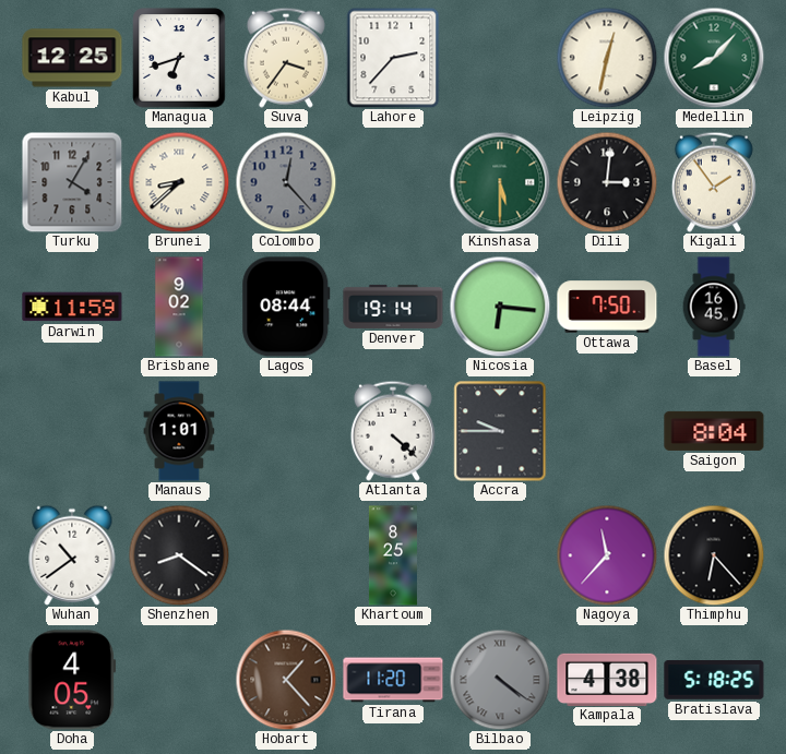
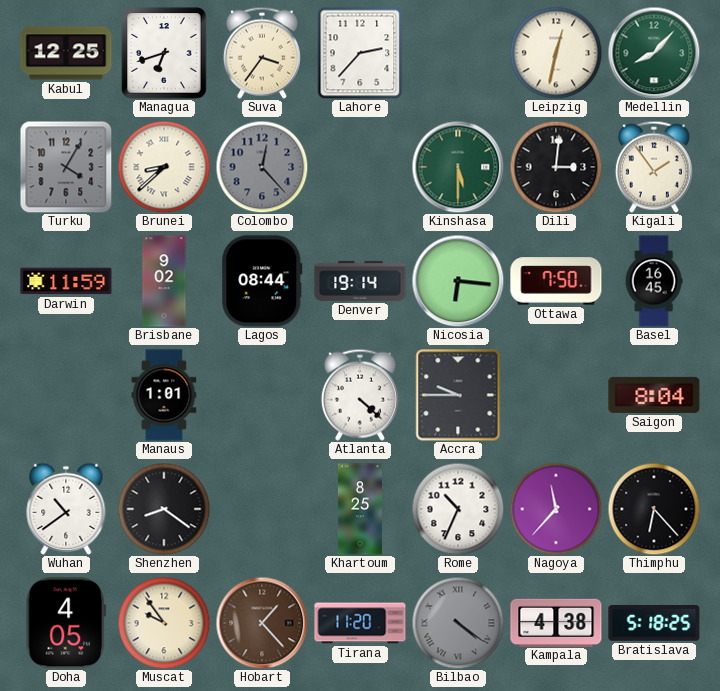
Rome: none -> 10:34 (458, 509)
Muscat: none -> 9:54 (164, 623)
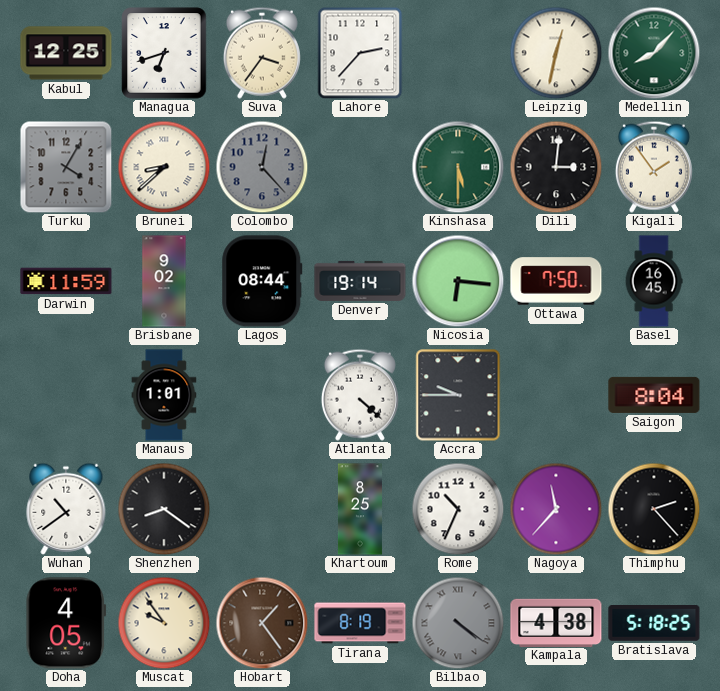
Thimphu: 6:23 -> 2:23 (654, 509)
Hobart: 1:23 -> 1:24 (262, 623)
Tirana: 11:20 -> 8:19 (360, 623)
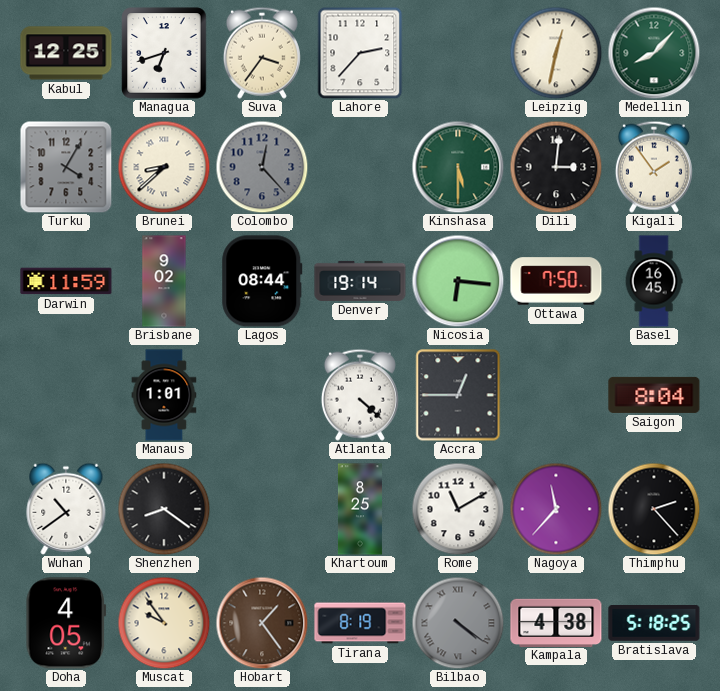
Accra: 9:45 -> 12:45 (458, 395)
Rome: 10:34 -> 11:10 (458, 509)
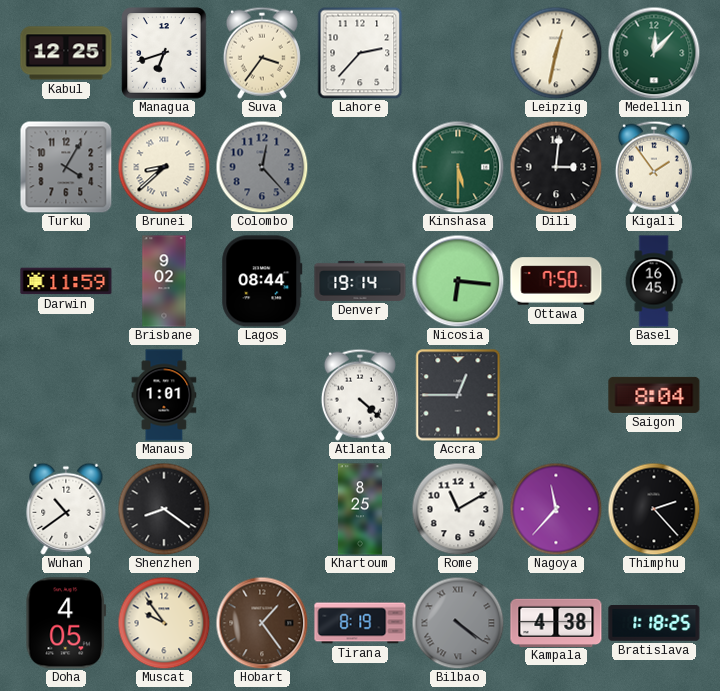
Medellin: 8:07 -> 12:07 (654, 53)
Bratislava: 5:18 -> 1:18 (654, 624)
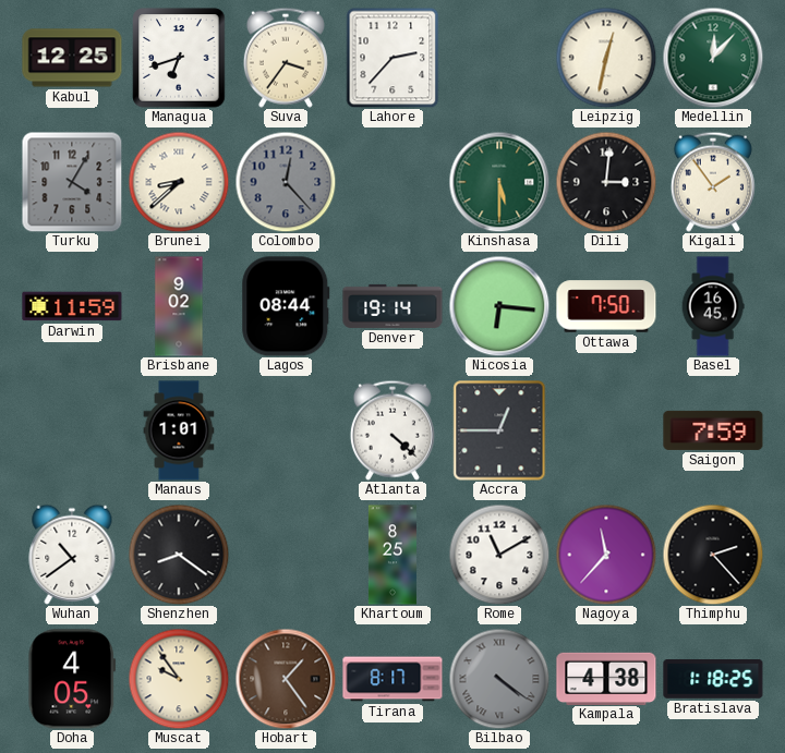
Saigon: 8:04 -> 7:59 (713, 430)
Tirana: 8:19 -> 8:17 (392, 679)
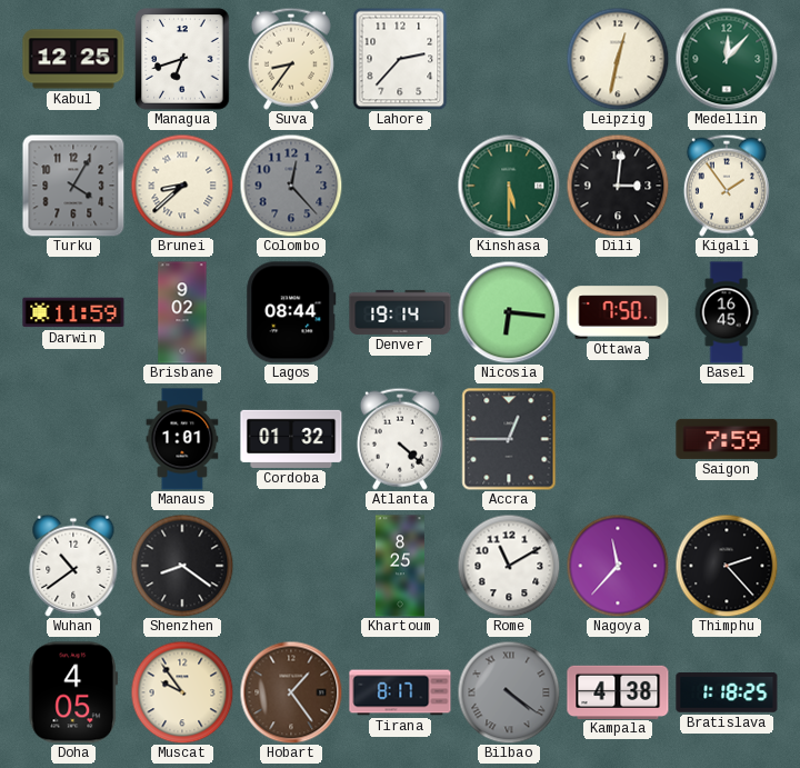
Suva: 3:36 -> 8:36 (291, 59)
Cordoba: none -> 01:32 (291, 439)
